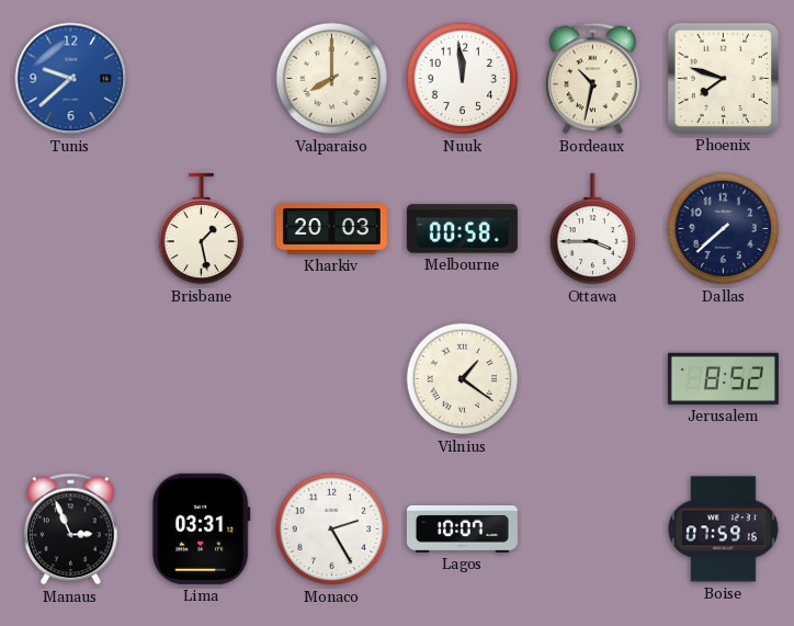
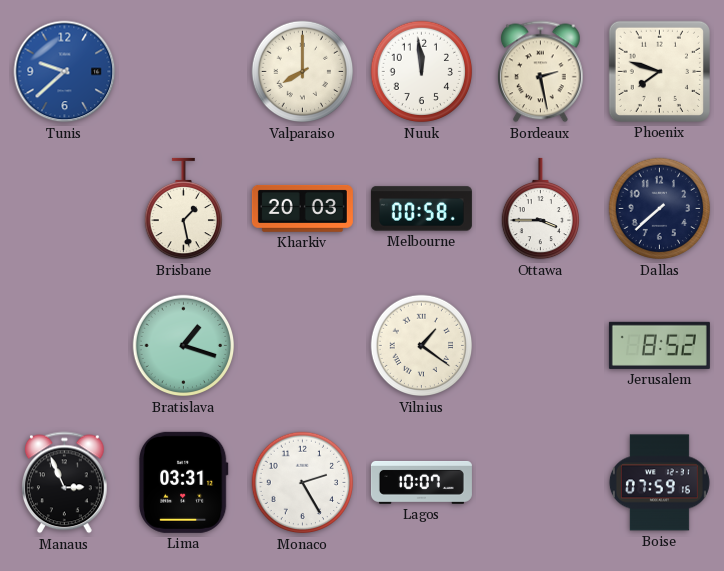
Bordeaux: 10:32 -> 2:28 (541, 72)
Bratislava: none -> 1:18 (184, 346)
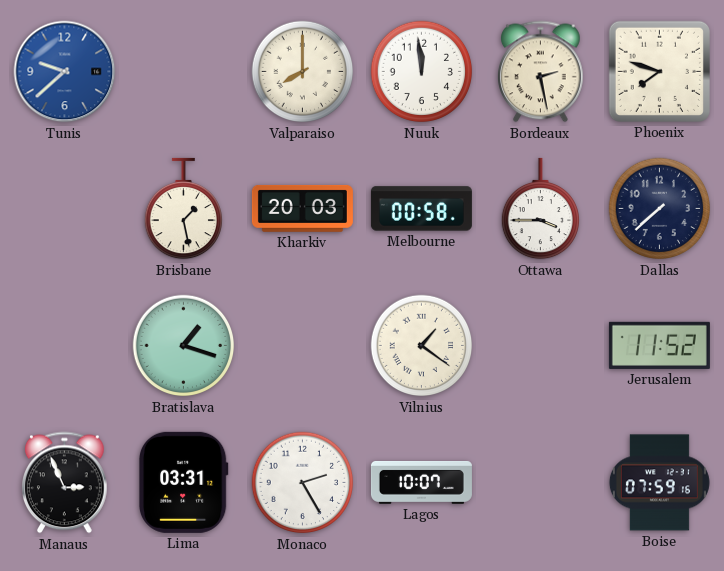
Jerusalem: 8:52 -> 11:52 (659, 345)
